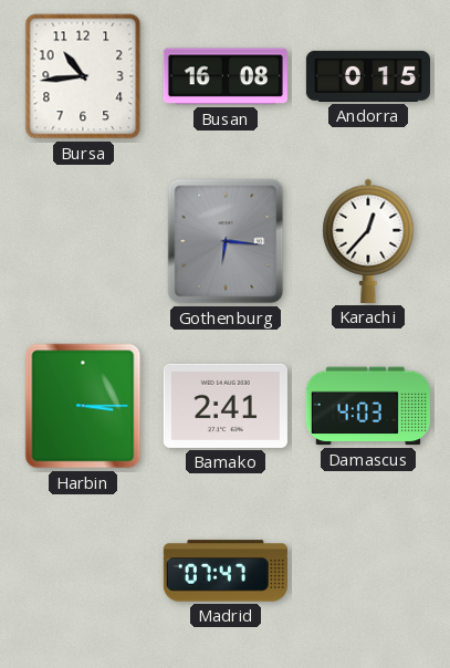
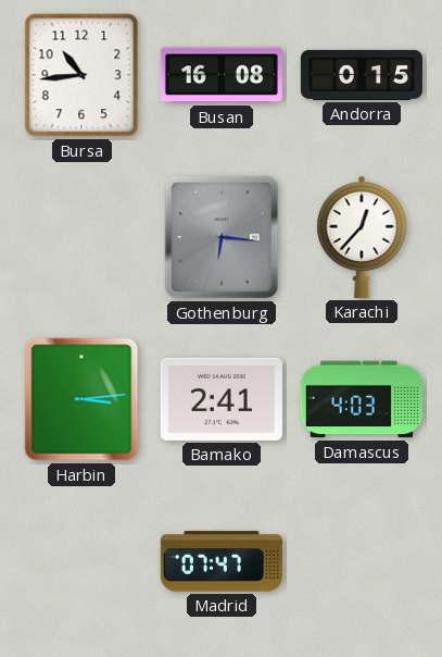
Harbin: 3:15 -> 3:14 (81, 399)
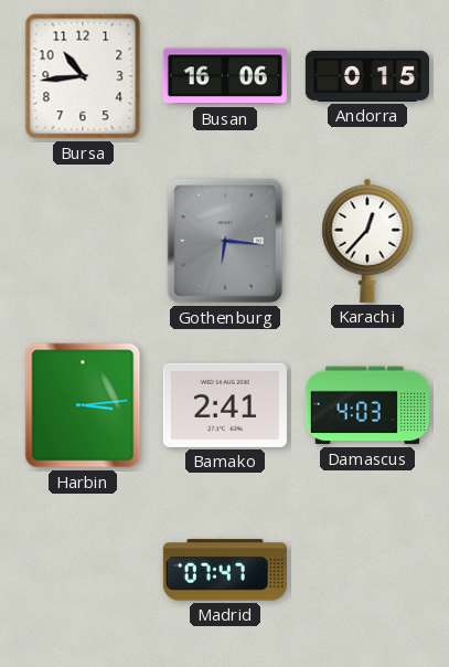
Busan: 16:08 -> 16:06 (225, 76)
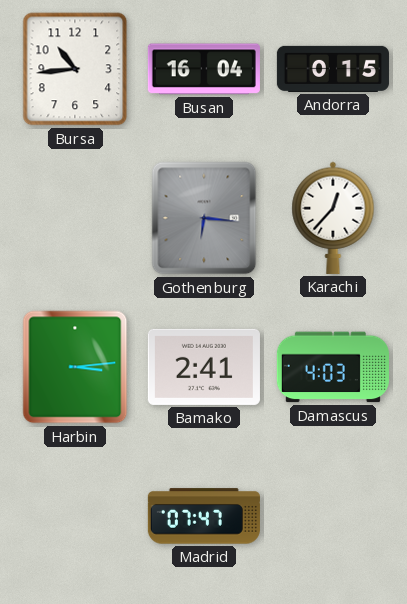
Busan: 16:06 -> 16:04 (204, 69)
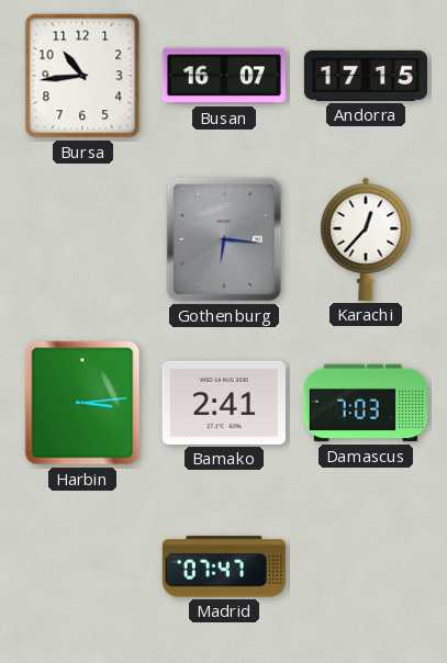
Busan: 16:04 -> 16:07 (224, 76)
Andorra: 0:15 -> 17:15 (366, 76)
Damascus: 4:03 -> 7:03 (366, 403)
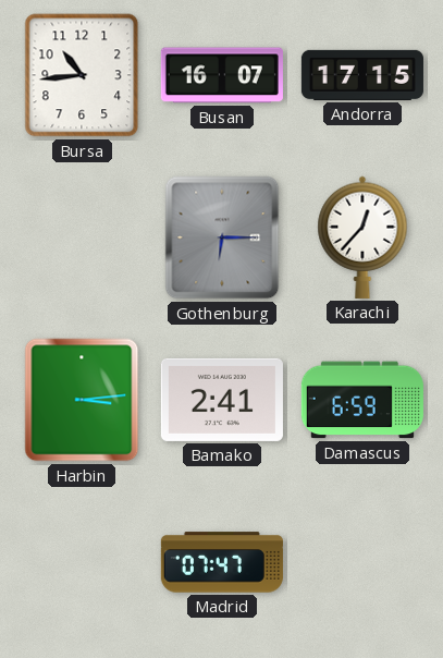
Gothenburg: 6:16 -> 6:15 (222, 237)
Damascus: 7:03 -> 6:59 (362, 400)
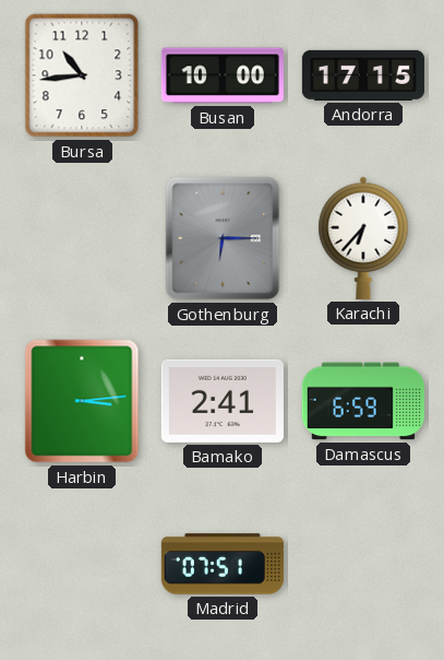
Busan: 16:07 -> 10:00 (223, 75)
Karachi: 12:37 -> 6:37 (363, 238)
Madrid: 07:47 -> 07:51 (223, 564)
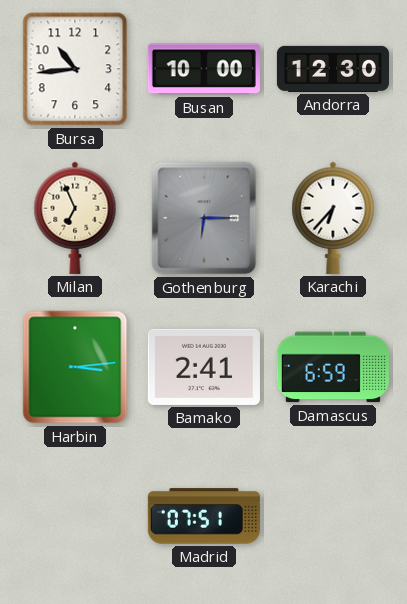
Andorra: 17:15 -> 12:30 (333, 69)
Milan: none -> 6:56 (75, 218)
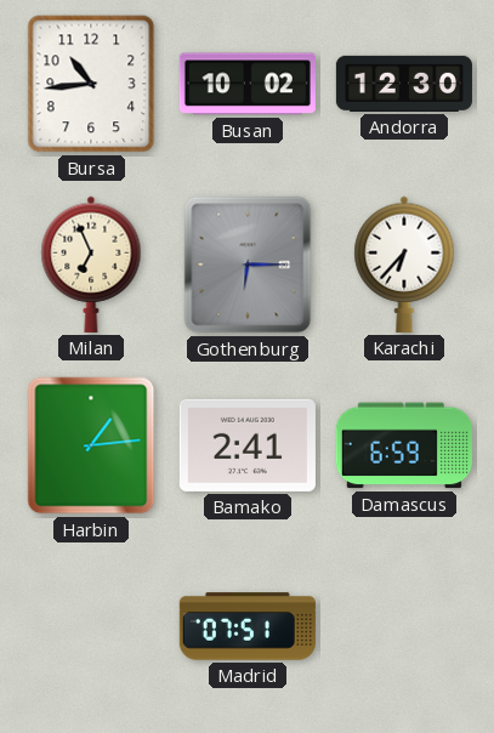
Busan: 10:00 -> 10:02 (248, 84)
Harbin: 3:14 -> 1:14 (91, 445)
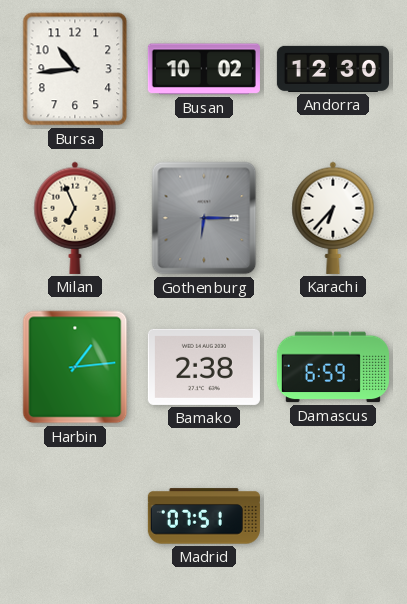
Bamako: 2:41 -> 2:38 (204, 367)
